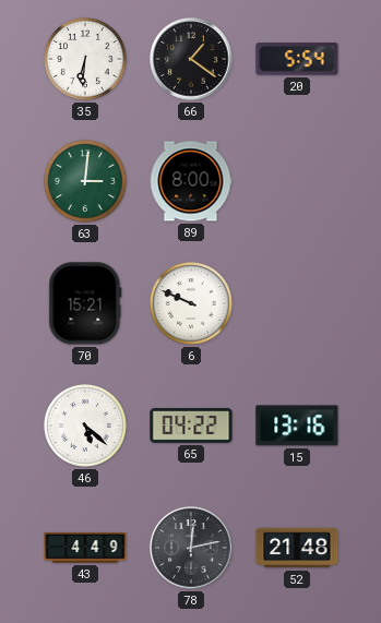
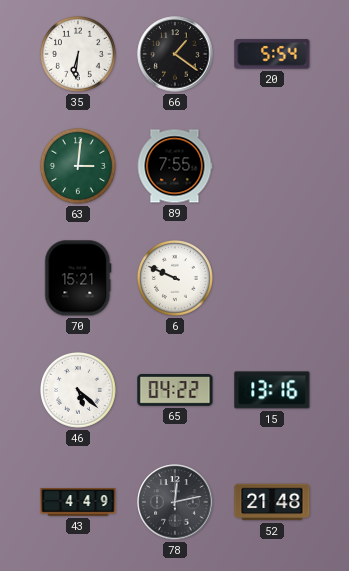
89: 8:00 -> 7:55 (175, 166)
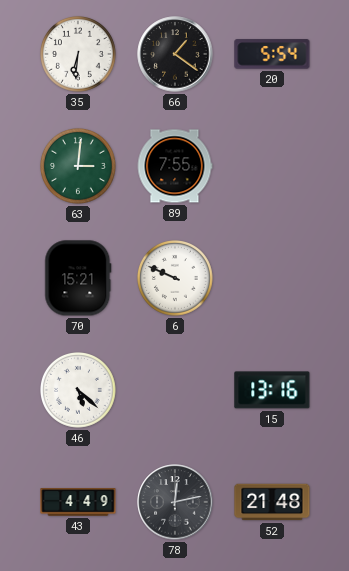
65: 04:22 -> none (175, 391)
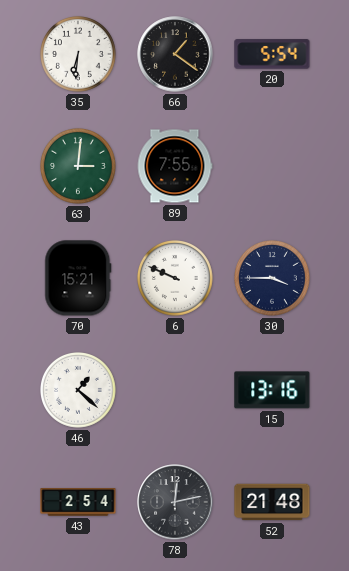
30: none -> 3:45 (273, 279)
46: 5:22 -> 1:22 (79, 391)
43: 4:49 -> 2:54 (78, 502)
